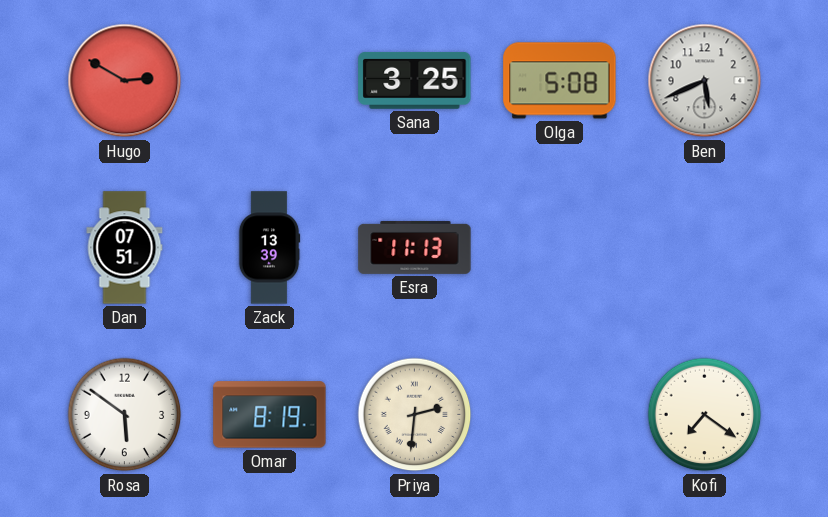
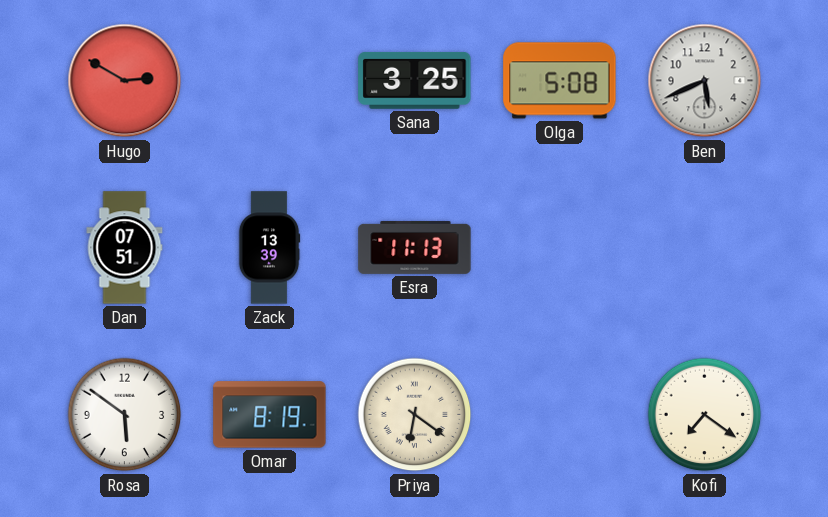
Priya: 2:31 -> 6:21 (415, 415)
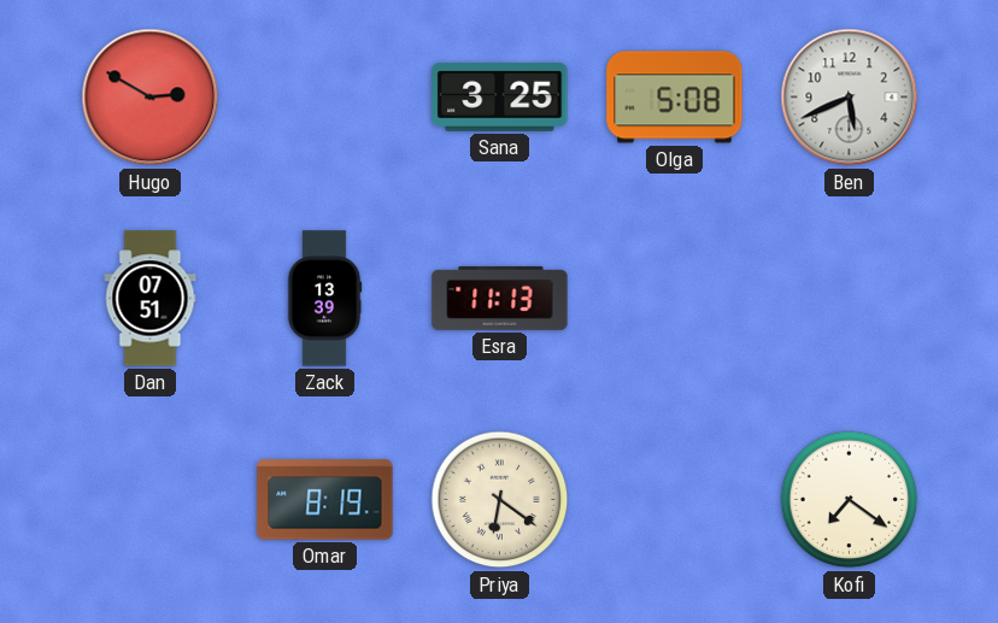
Rosa: 5:51 -> none (125, 415)
